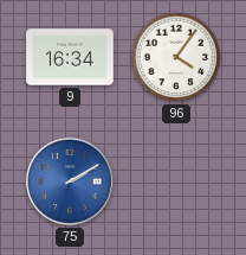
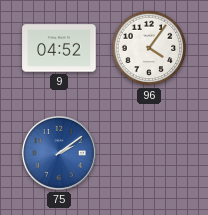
9: 16:34 -> 04:52 (59, 48)
75: 2:10 -> 2:09 (59, 153)
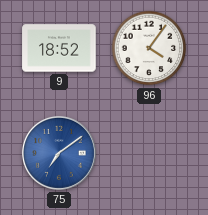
9: 04:52 -> 18:52 (59, 48)
75: 2:09 -> 7:09 (59, 153)
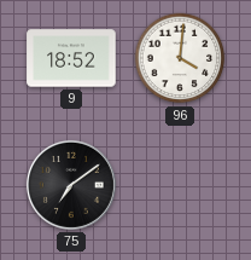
96: 4:06 -> 4:01 (180, 58)
75 dial: blue -> black (71, 185)
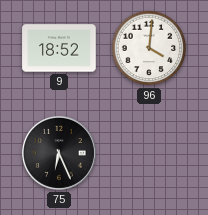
75: 7:09 -> 6:26 (59, 153)
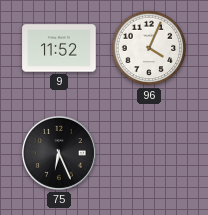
9: 18:52 -> 11:52 (59, 48)
96: 4:01 -> 4:04 (149, 48)
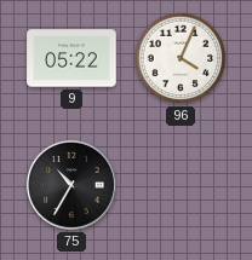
9: 11:52 -> 05:22 (71, 58)
75: 6:26 -> 10:35 (71, 185)
